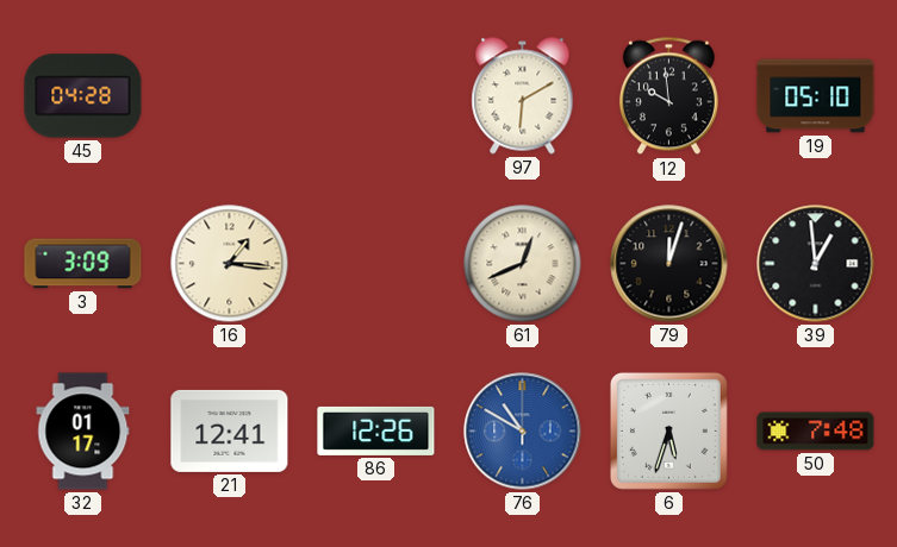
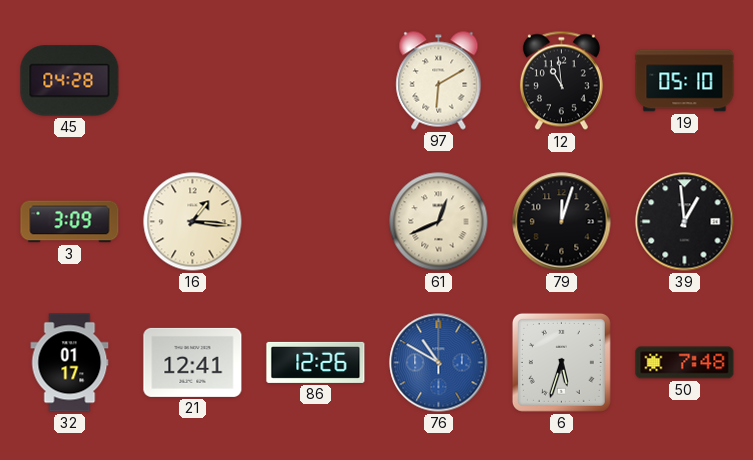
12: 9:59 -> 10:59 (561, 81)
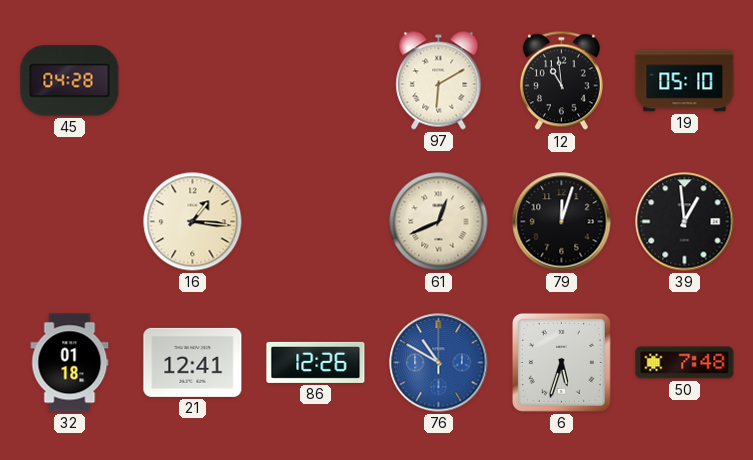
3: 3:09 -> none (70, 222)
32: 01:17 -> 01:18 (70, 363)
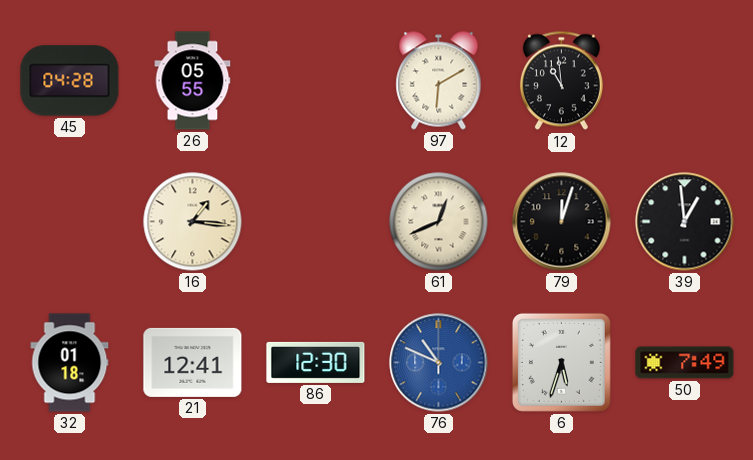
26: none -> 05:55 (193, 81)
19: 05:10 -> none (685, 81)
86: 12:26 -> 12:30 (316, 362)
76: 10:50 -> 10:49 (439, 363)
50: 7:48 -> 7:49 (685, 363)
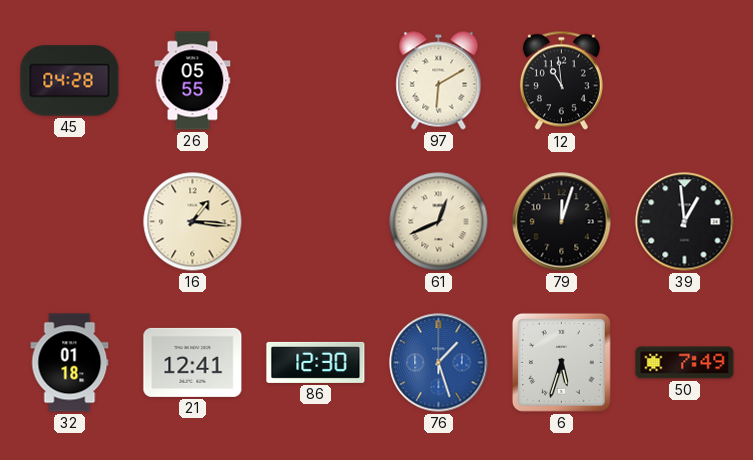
76: 10:49 -> 1:27 (439, 363)
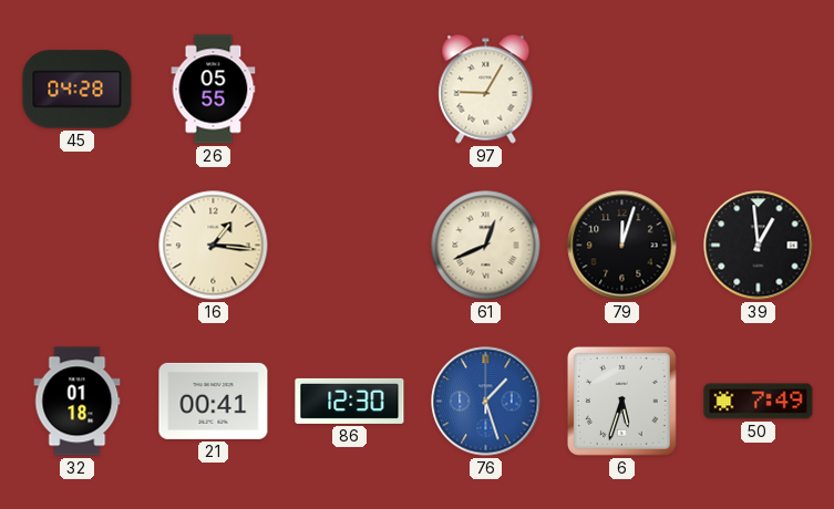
97: 6:10 -> 9:05 (486, 90)
12: 10:59 -> none (561, 81)
21: 12:41 -> 00:41 (214, 401)
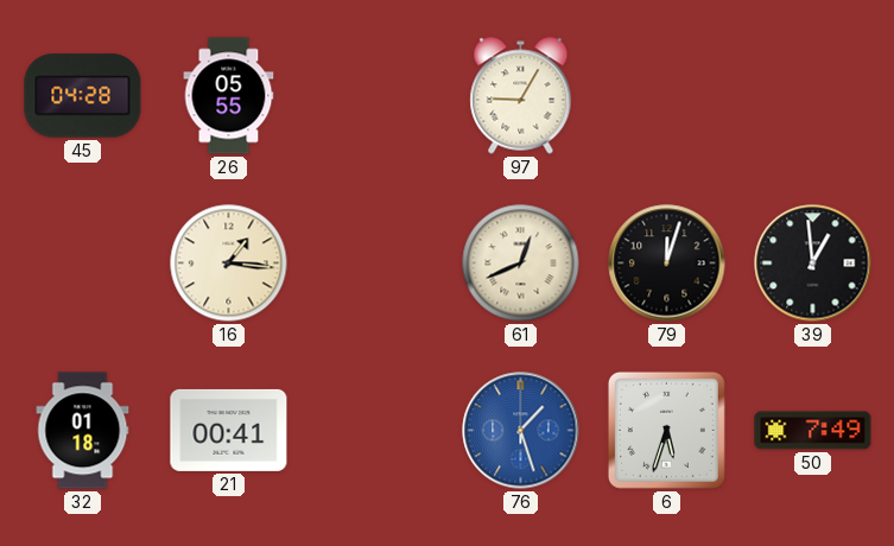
86: 12:30 -> none (350, 401)
